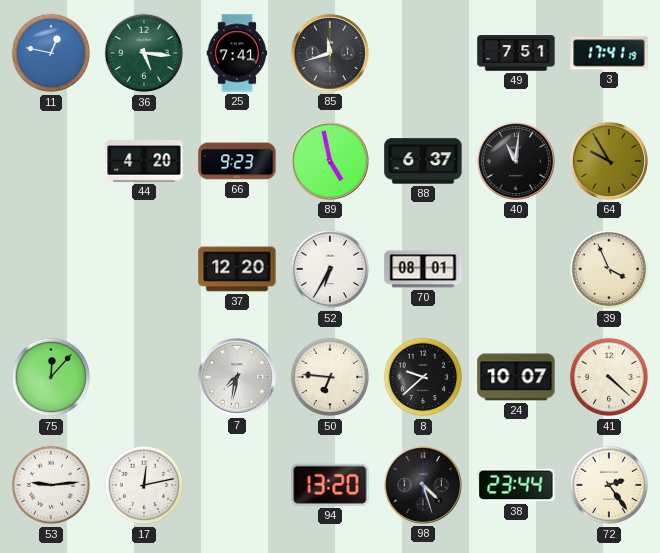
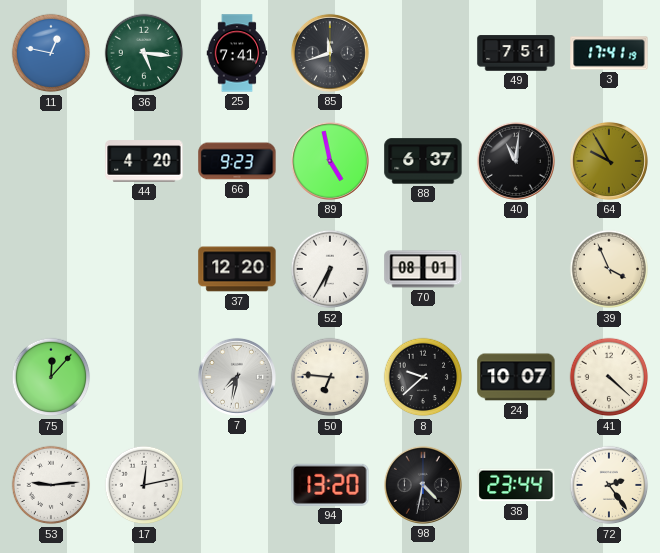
98: 4:27 -> 4:32 (423, 485)
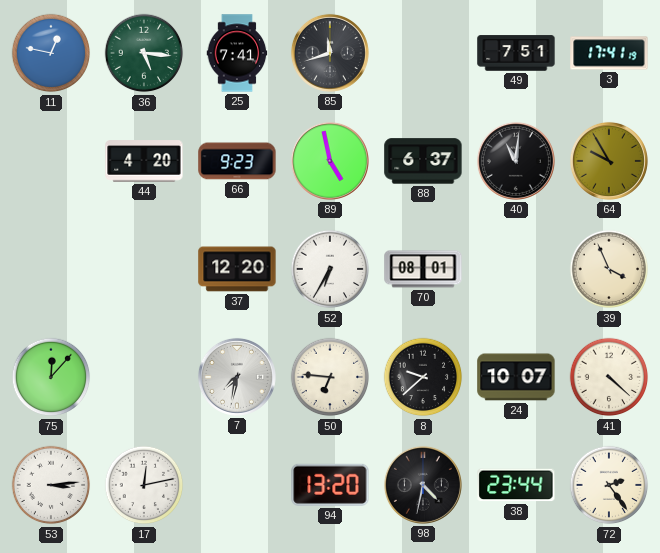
53: 9:14 -> 3:14 (51, 485)
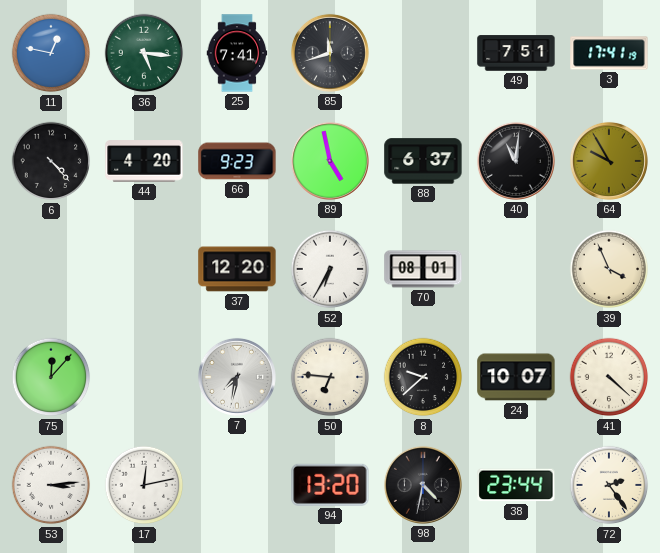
6: none -> 4:23 (51, 161)
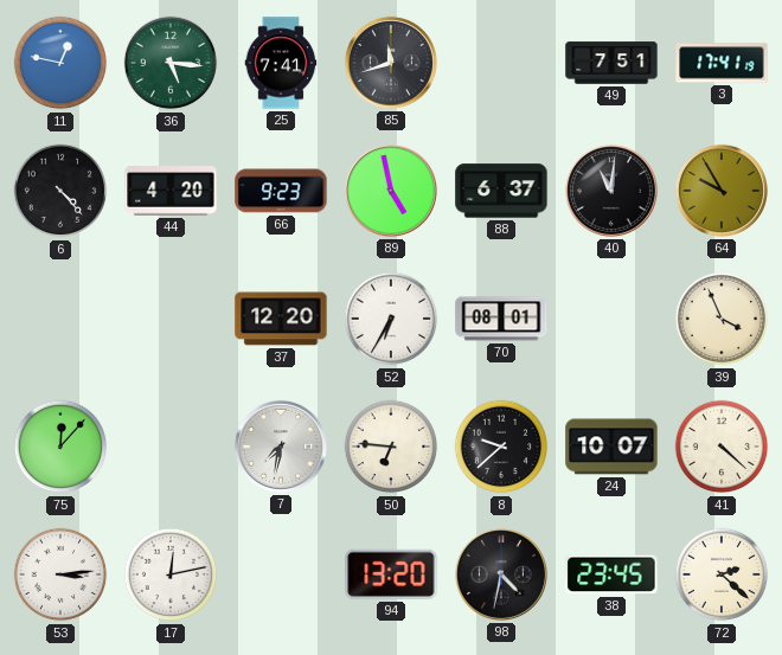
38: 23:44 -> 23:45 (611, 574)
72: 2:24 -> 2:22 (722, 574)
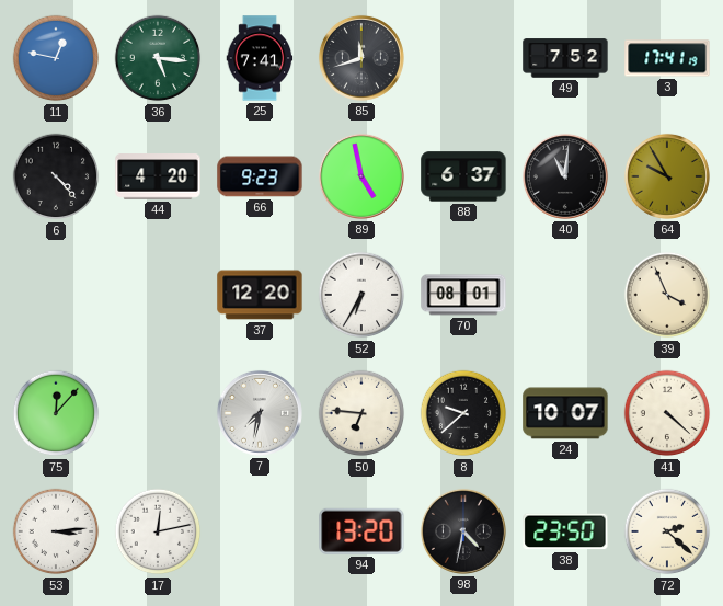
49: 7:51 -> 7:52 (565, 58)
38: 23:45 -> 23:50 (565, 531)
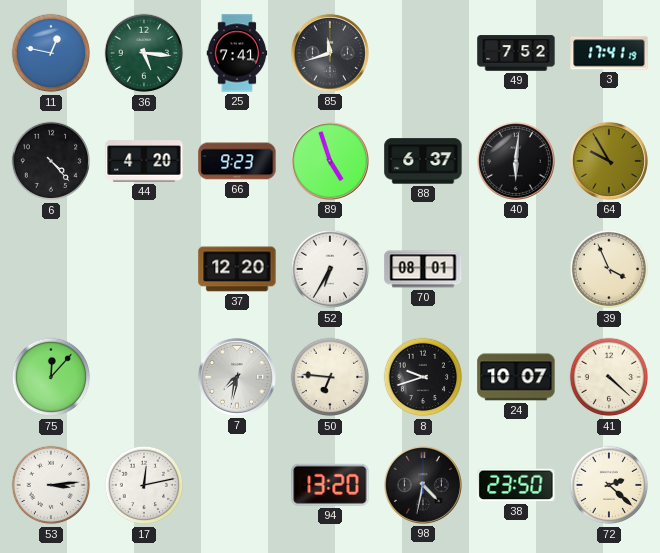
89: 4:58 -> 4:57 (330, 161)
40: 11:01 -> 6:01 (516, 161)
8: 9:38 -> 9:42 (423, 377)
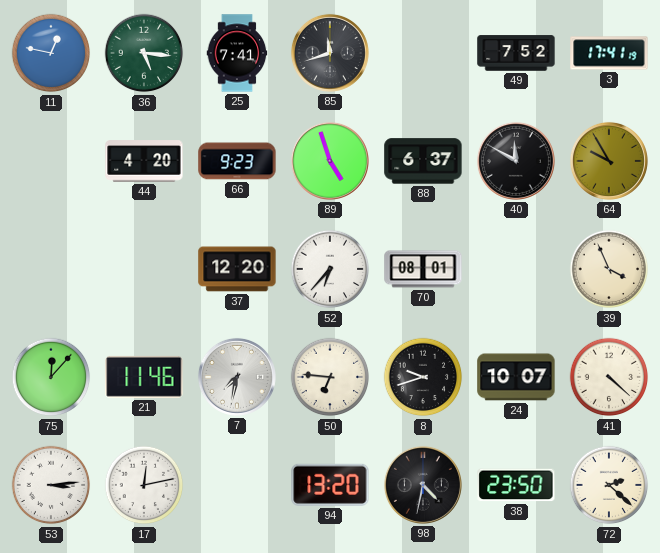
6: 4:23 -> none (51, 161)
40: 6:01 -> 11:50 (516, 161)
52: 6:35 -> 6:37 (330, 269)
21: none -> 11:46 (144, 377)
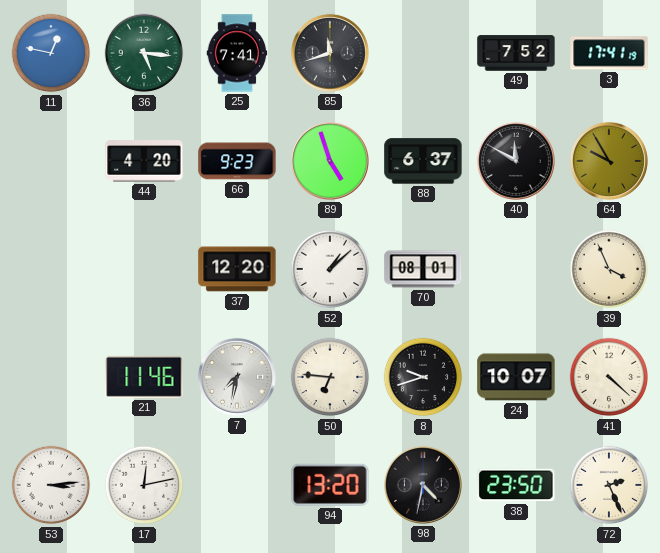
52: 6:37 -> 1:08 (330, 269)
75: 12:07 -> none (51, 377)
72: 2:22 -> 2:26 (609, 485)
